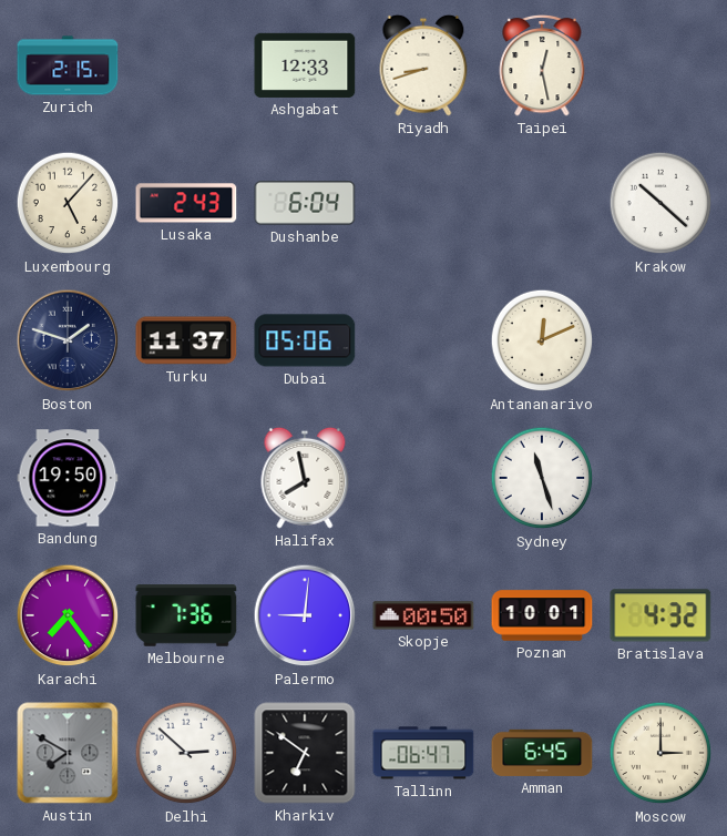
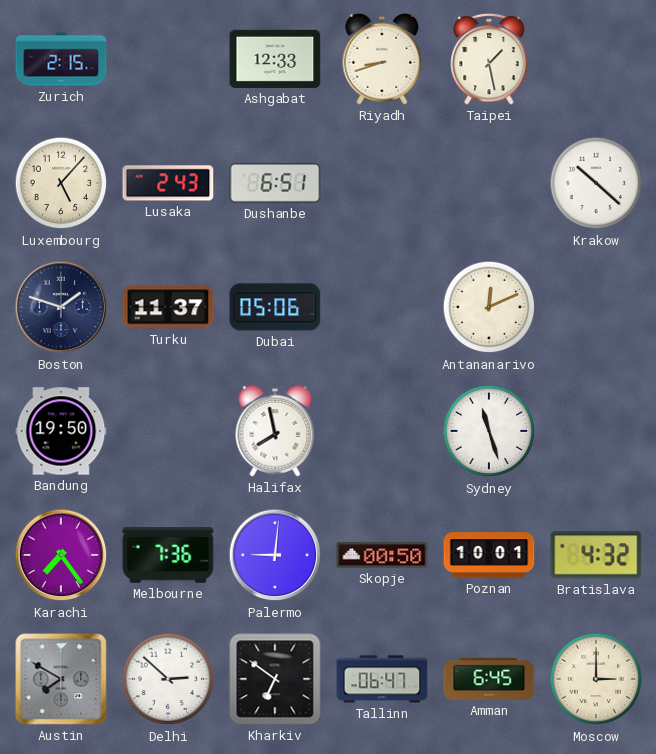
Taipei: 12:28 -> 1:28 (489, 59)
Dushanbe: 6:04 -> 6:51 (275, 183)
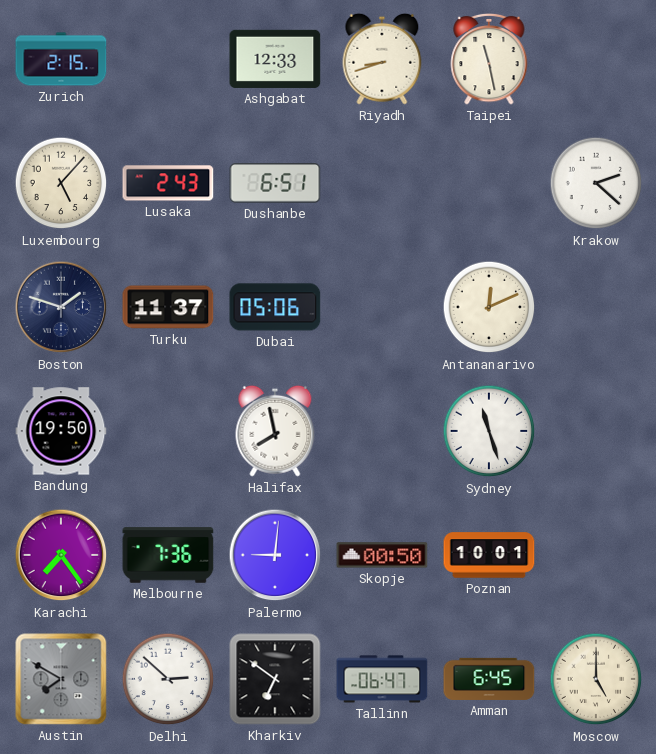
Taipei: 1:28 -> 11:28 (489, 59)
Krakow: 10:22 -> 2:22 (596, 183)
Bratislava: 4:32 -> none (596, 555)
Moscow: 3:00 -> 5:00 (596, 679)
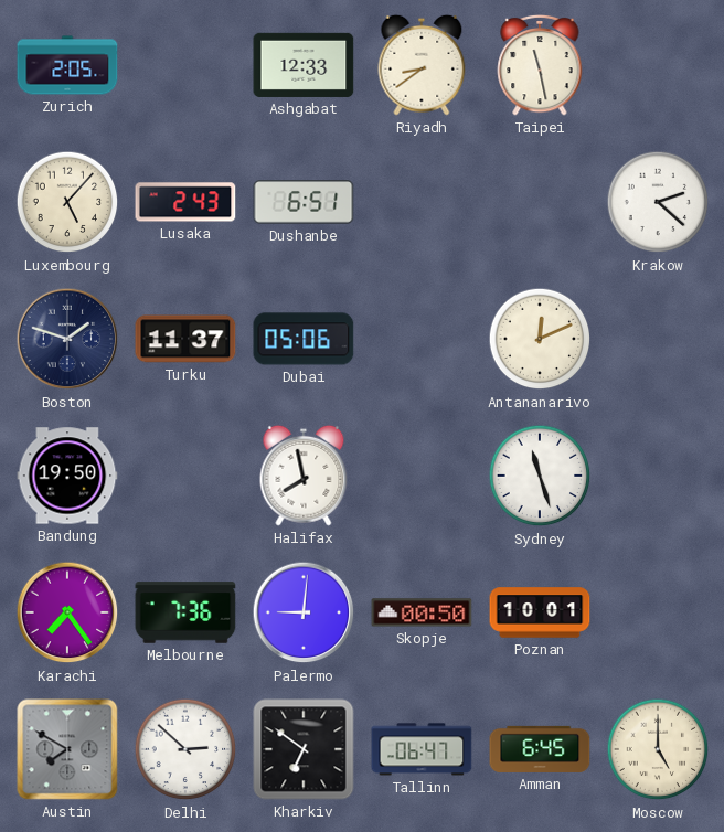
Zurich: 2:15 -> 2:05 (67, 65)
Riyadh: 8:42 -> 8:39 (422, 65)
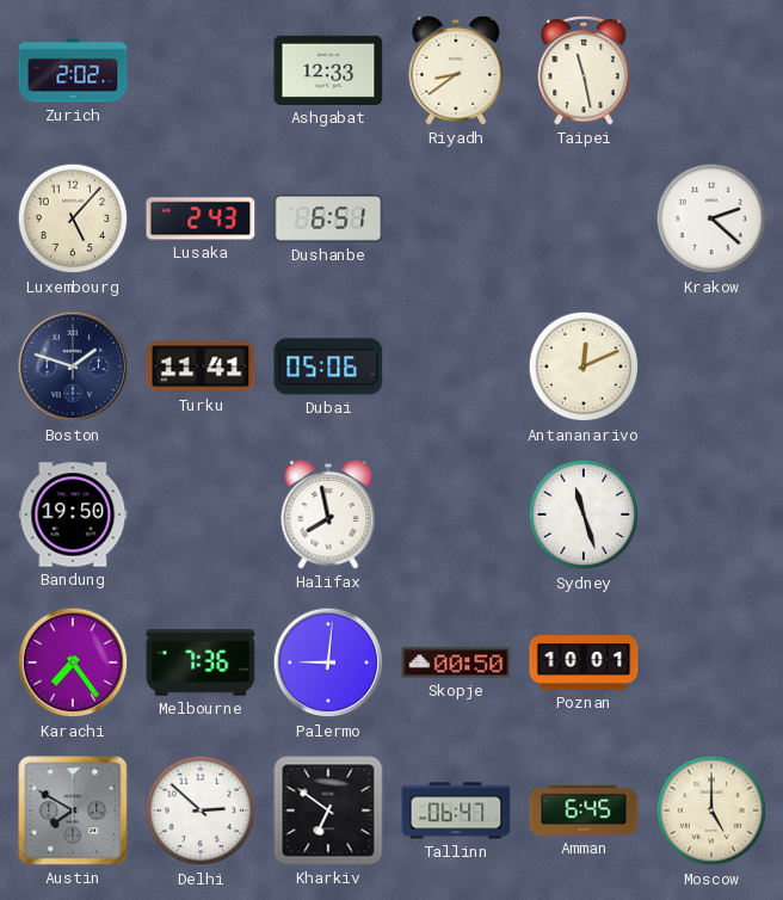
Zurich: 2:05 -> 2:02 (73, 70)
Turku: 11:37 -> 11:41 (201, 366)
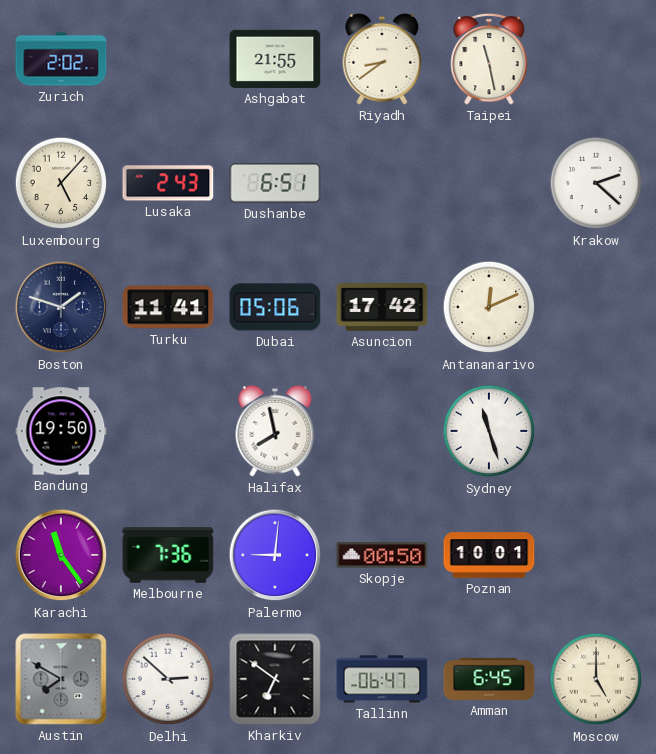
Ashgabat: 12:33 -> 21:55 (275, 59)
Asuncion: none -> 17:42 (382, 307)
Karachi: 7:24 -> 11:24 (61, 555)
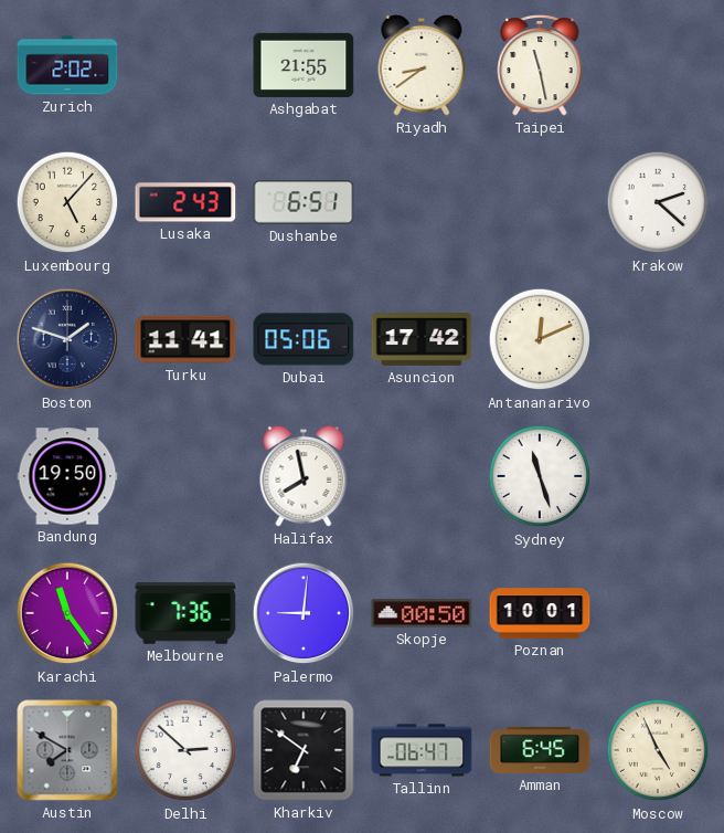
Moscow: 5:00 -> 4:56 (658, 750)
